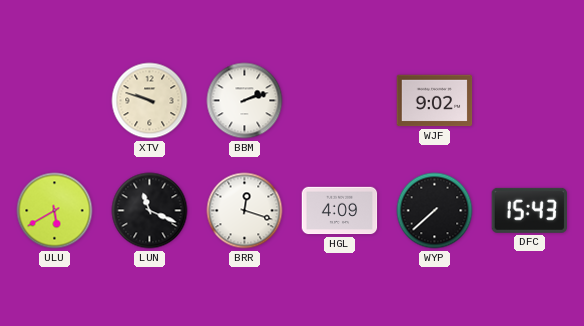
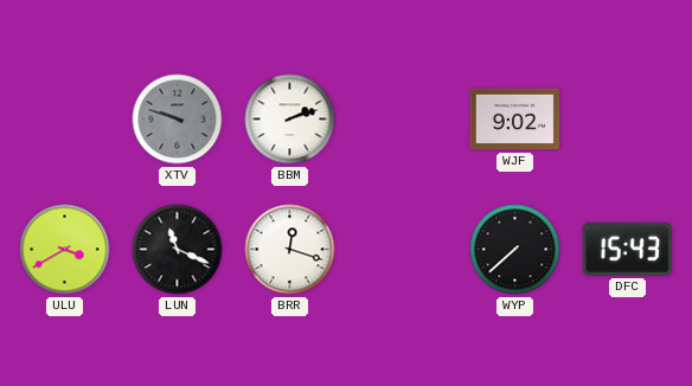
XTV dial: cream -> grey (178, 120)
ULU: 5:40 -> 3:40 (65, 250)
HGL: 4:09 -> none (340, 211)
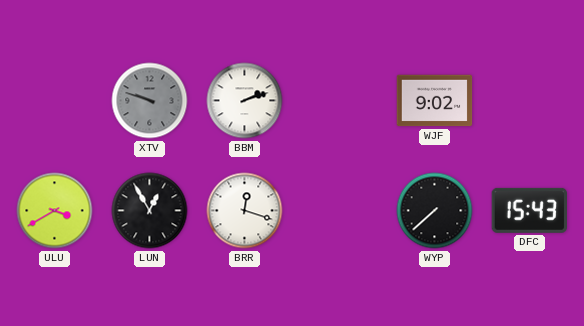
LUN: 11:19 -> 12:55 (150, 211)
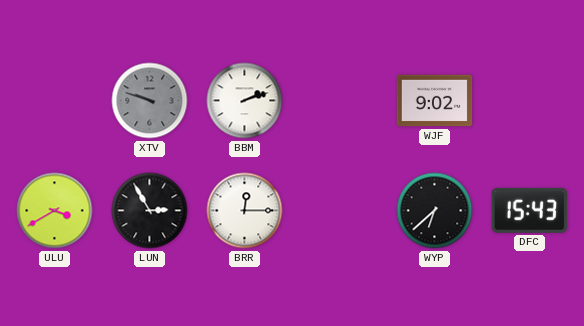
LUN: 12:55 -> 2:55 (150, 211)
BRR: 12:18 -> 12:15 (245, 211)
WYP: 7:38 -> 6:38 (435, 211)
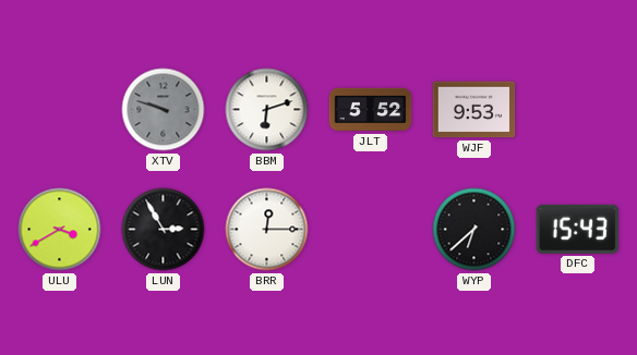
BBM: 2:12 -> 6:12 (267, 110)
JLT: none -> 5:52 (371, 110)
WJF: 9:02 -> 9:53 (474, 110)
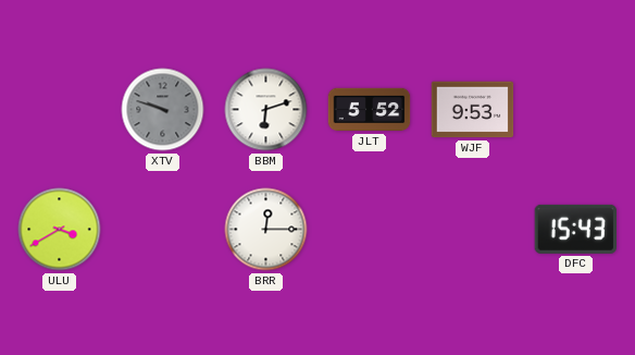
LUN: 2:55 -> none (164, 230)
WYP: 6:38 -> none (474, 230)
